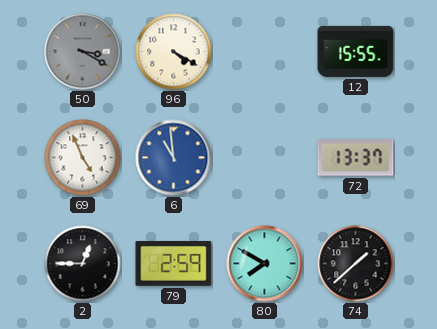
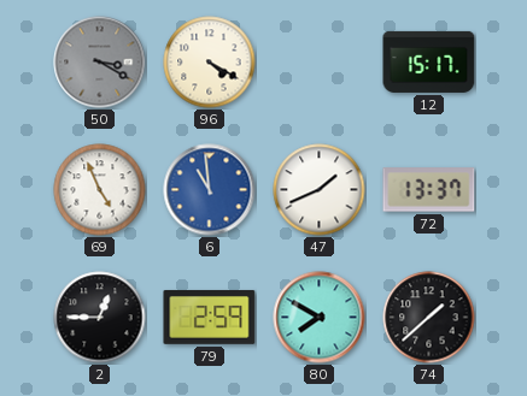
12: 15:55 -> 15:17 (429, 61)
47: none -> 1:41 (320, 190)
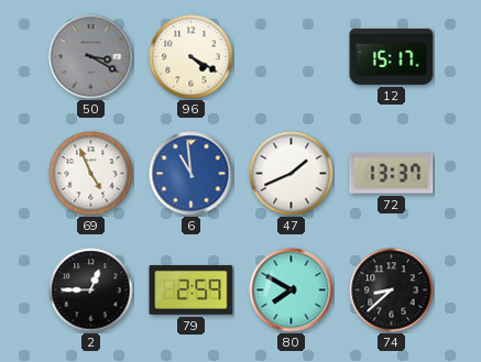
74: 1:38 -> 8:38 (392, 290)
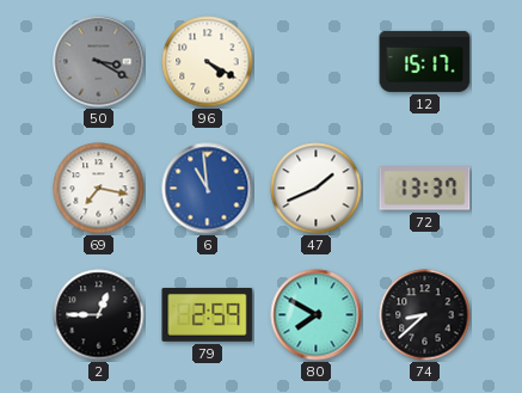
69: 4:56 -> 7:17 (99, 189)
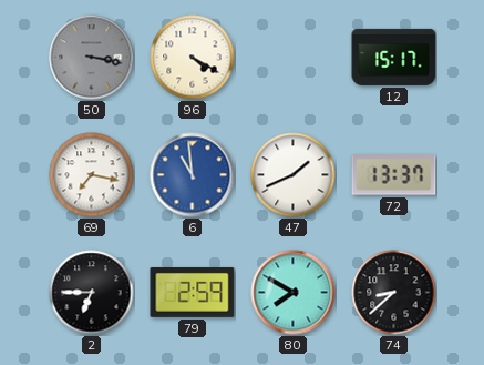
50: 3:20 -> 3:17 (92, 58)
2: 12:45 -> 6:45 (92, 293)
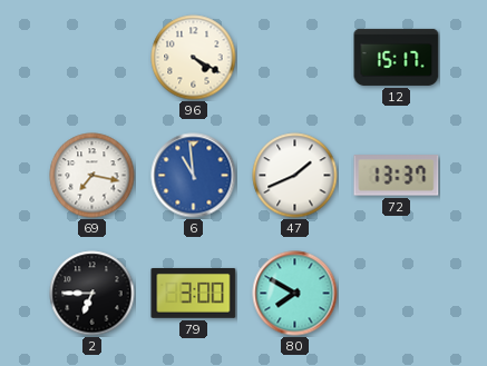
50: 3:17 -> none (92, 58)
79: 2:59 -> 3:00 (194, 293)
74: 8:38 -> none (394, 293)
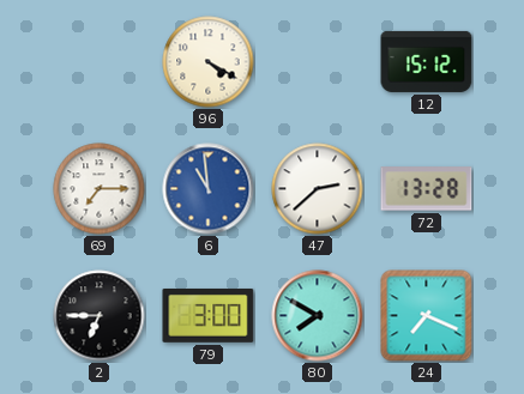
12: 15:17 -> 15:12 (427, 61)
69: 7:17 -> 7:15 (100, 189)
47: 1:41 -> 2:38 (318, 189)
72: 13:37 -> 13:28 (427, 189)
24: none -> 7:19 (427, 316)
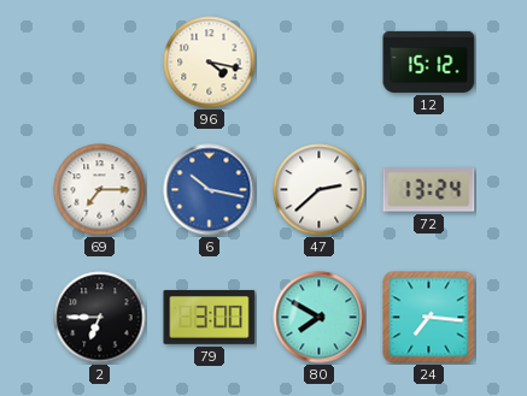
96: 4:20 -> 4:17 (210, 63)
6: 10:59 -> 10:17 (210, 190)
72: 13:28 -> 13:24 (429, 190)
24: 7:19 -> 7:16 (429, 318)
